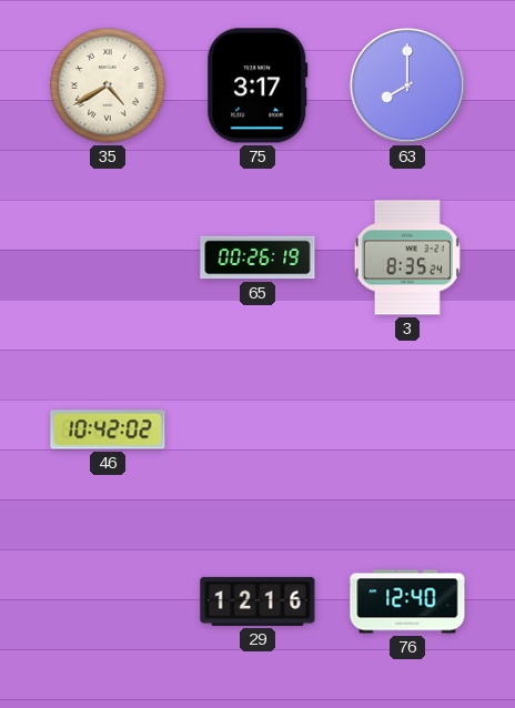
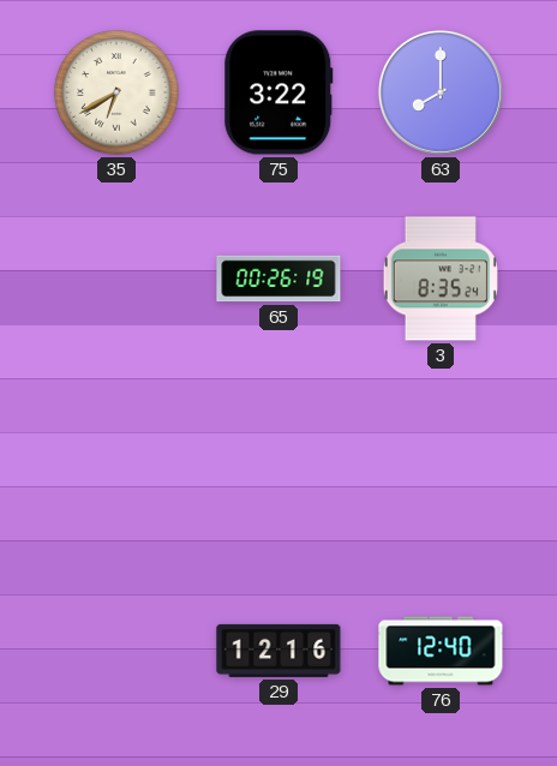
35: 4:40 -> 6:40 (116, 92)
75: 3:17 -> 3:22 (278, 92)
46: 10:42 -> none (108, 429)
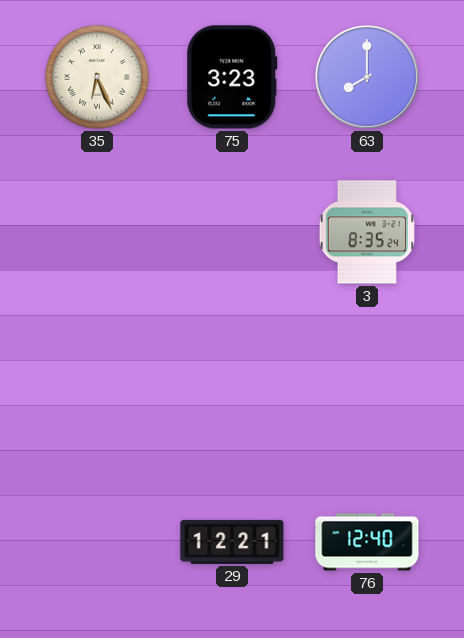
35: 6:40 -> 6:26 (97, 77)
75: 3:22 -> 3:23 (232, 77)
65: 00:26 -> none (278, 279)
29: 12:16 -> 12:21 (232, 542)
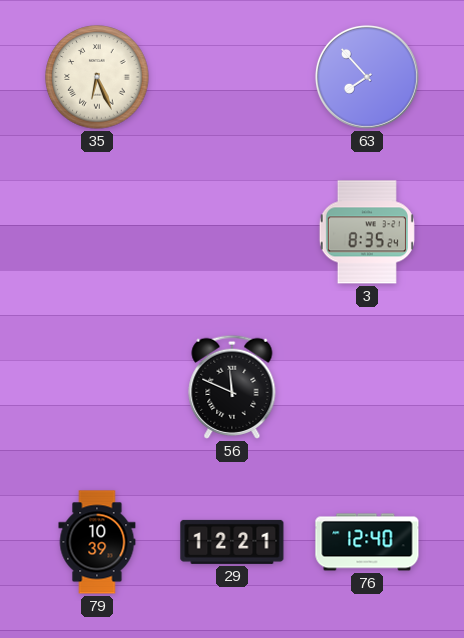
75: 3:23 -> none (232, 77)
63: 8:00 -> 7:53 (367, 77)
56: none -> 11:49 (232, 387)
79: none -> 10:39 (97, 542)
